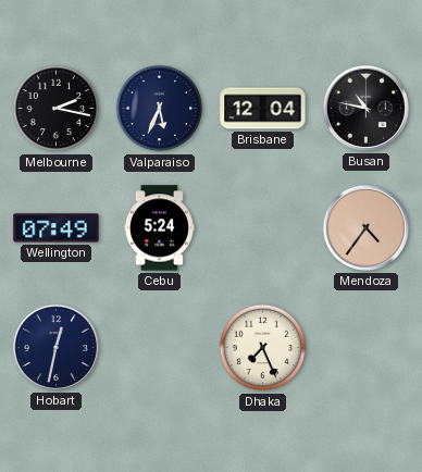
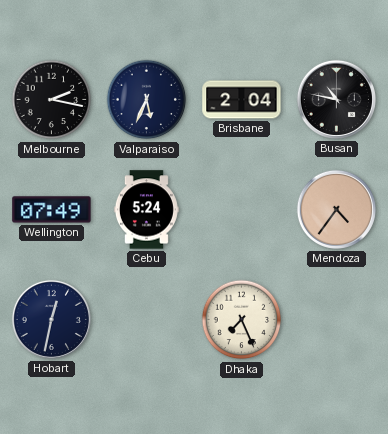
Brisbane: 12:04 -> 2:04 (242, 100)
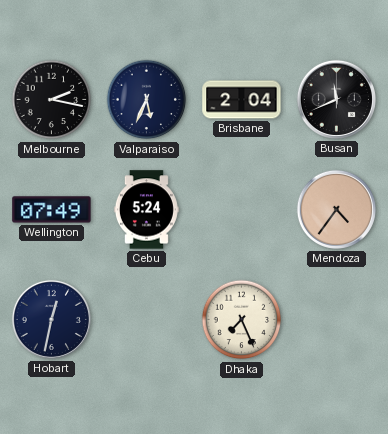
Busan: 10:47 -> 11:41 (336, 99)
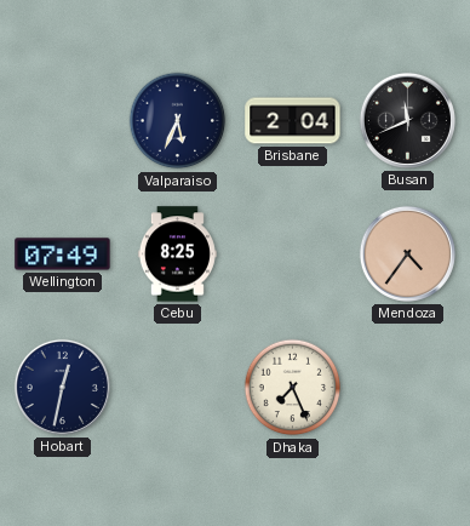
Melbourne: 2:17 -> none (52, 100)
Cebu: 5:24 -> 8:25 (177, 255)
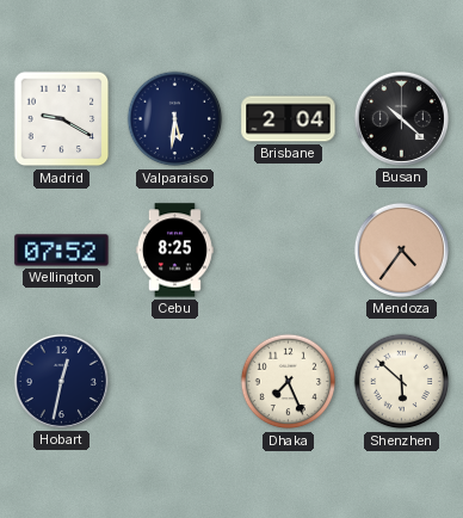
Madrid: none -> 9:20 (62, 119)
Valparaiso: 5:34 -> 5:31 (175, 119)
Busan: 11:41 -> 10:22 (401, 118)
Wellington: 07:49 -> 07:52 (62, 251)
Shenzhen: none -> 5:52 (402, 382)
